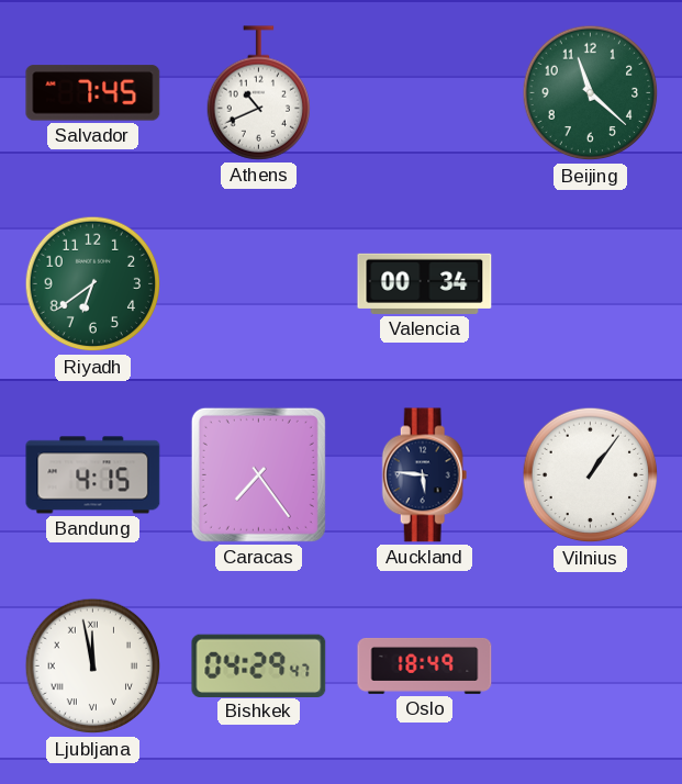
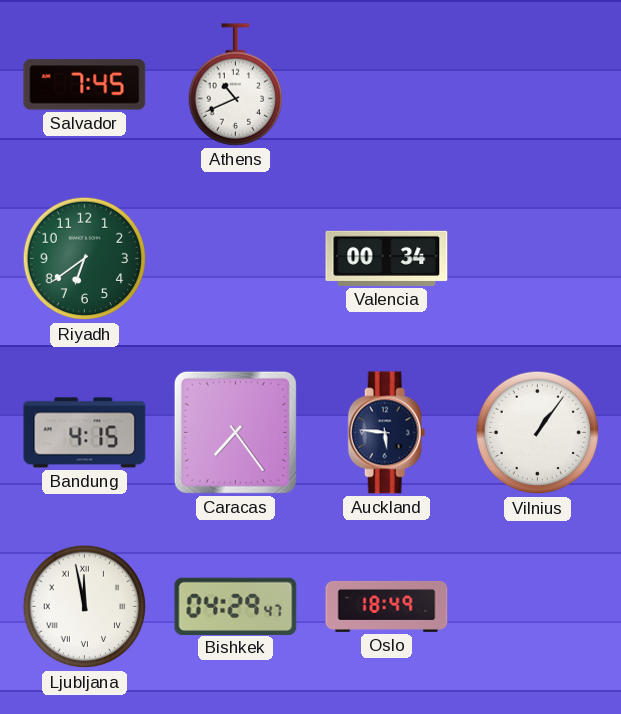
Beijing: 11:22 -> none (591, 93)
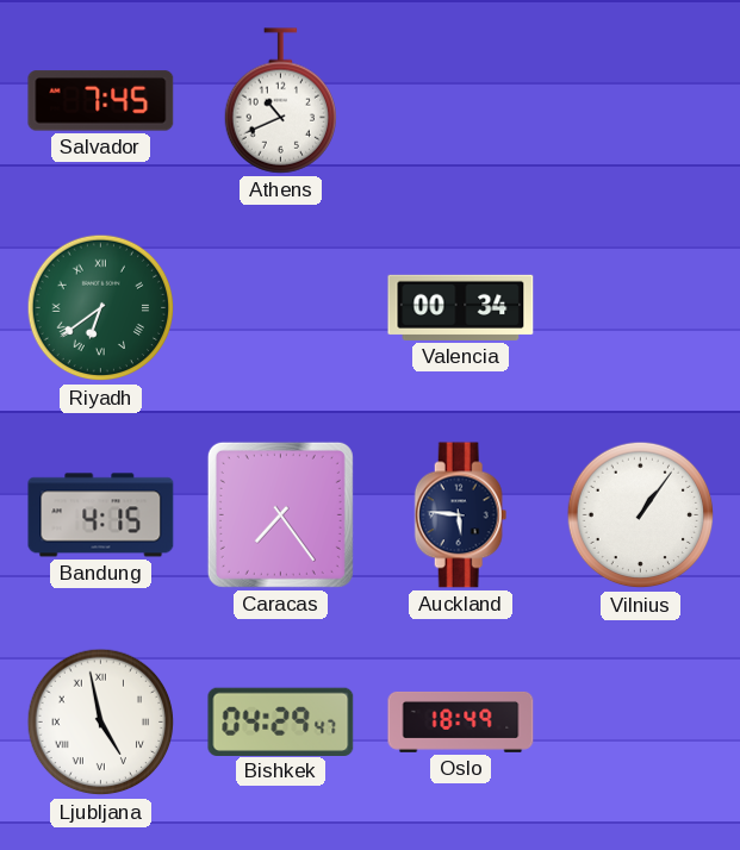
Riyadh numerals: Arabic -> Roman (101, 308)
Ljubljana: 11:58 -> 4:58 (101, 723)
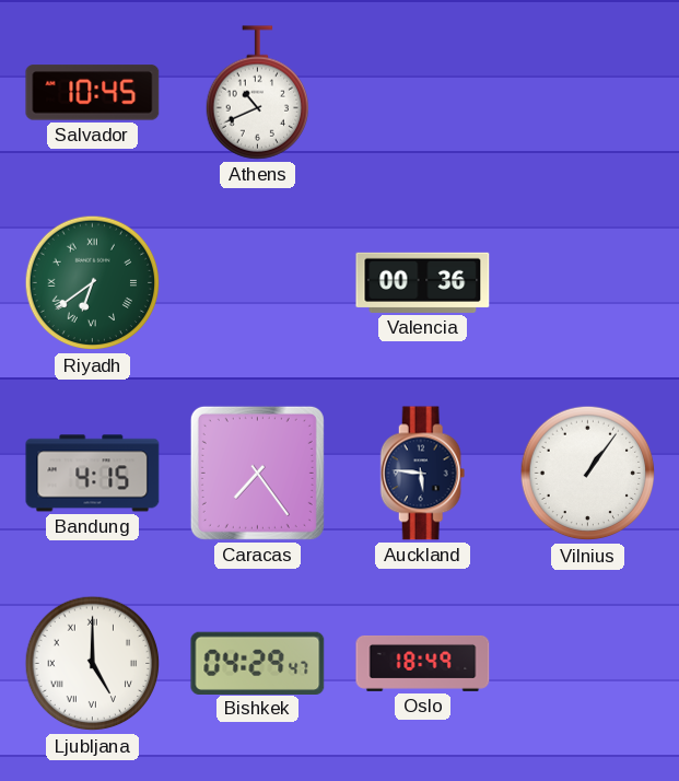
Salvador: 7:45 -> 10:45 (93, 93)
Valencia: 00:34 -> 00:36 (423, 282)
Ljubljana: 4:58 -> 5:00 (93, 664)
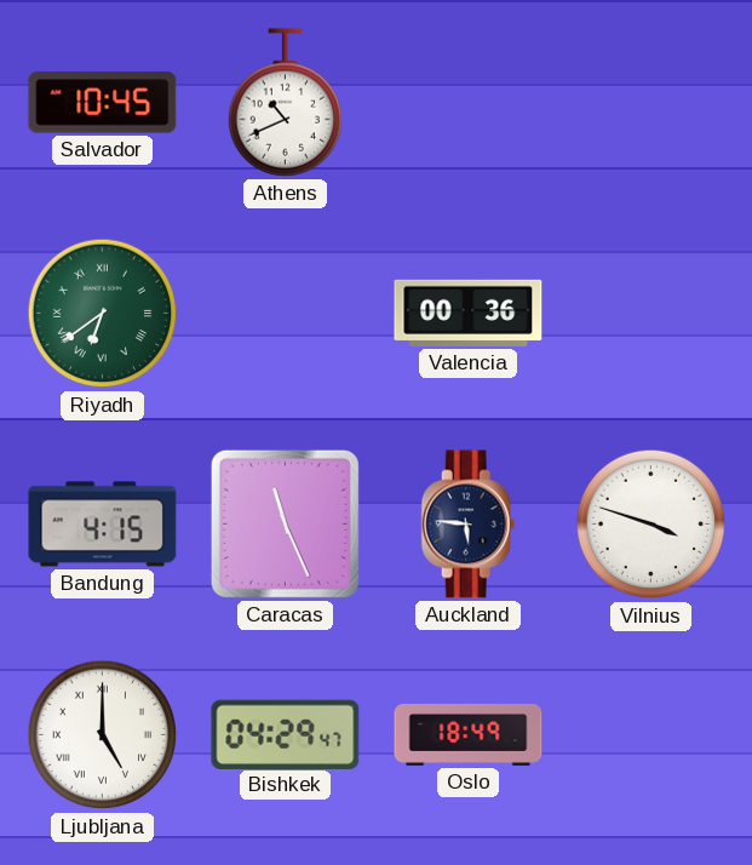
Caracas: 7:24 -> 11:26 (285, 523)
Vilnius: 1:06 -> 3:48 (651, 525)
